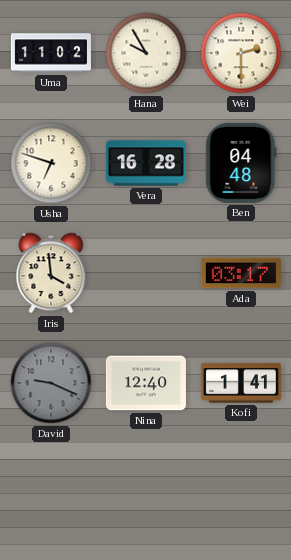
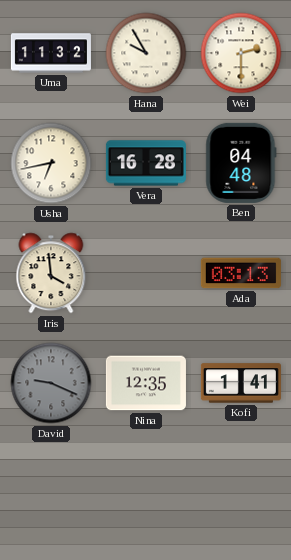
Uma: 11:02 -> 11:32 (51, 53)
Usha: 6:48 -> 6:43 (51, 163)
Ada: 03:17 -> 03:13 (241, 273)
Nina: 12:40 -> 12:35 (146, 383)
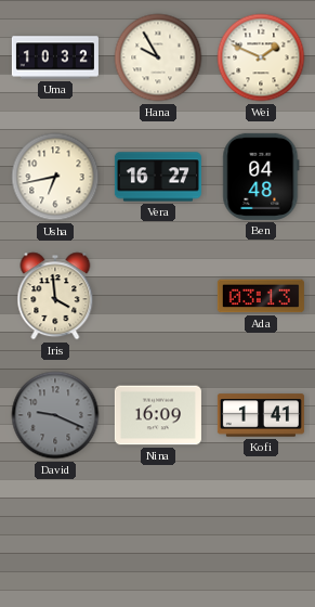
Uma: 11:32 -> 10:32 (55, 57)
Wei: 2:30 -> 1:49 (261, 57)
Vera: 16:28 -> 16:27 (158, 177)
Nina: 12:35 -> 16:09 (158, 415)
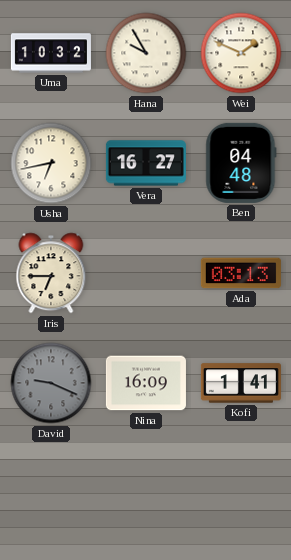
Iris: 3:59 -> 6:45 (51, 273)
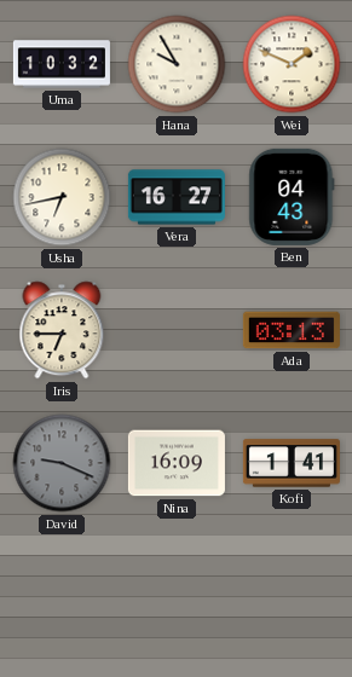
Ben: 04:48 -> 04:43 (292, 197)
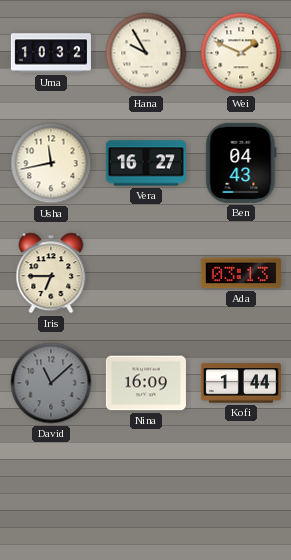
Usha: 6:43 -> 11:43 (51, 163)
David: 9:19 -> 11:08 (51, 383)
Kofi: 1:41 -> 1:44 (241, 383)
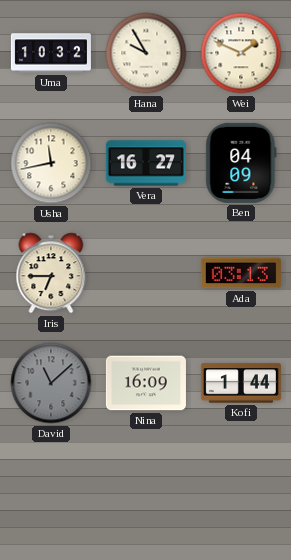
Ben: 04:43 -> 04:09 (241, 163)
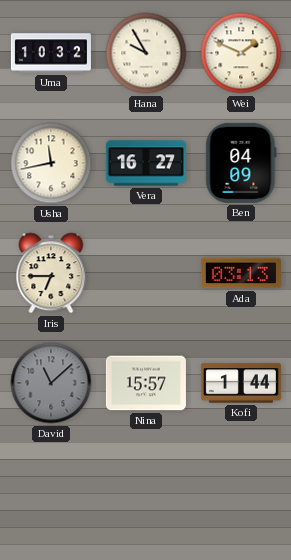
Nina: 16:09 -> 15:57 (146, 383)
